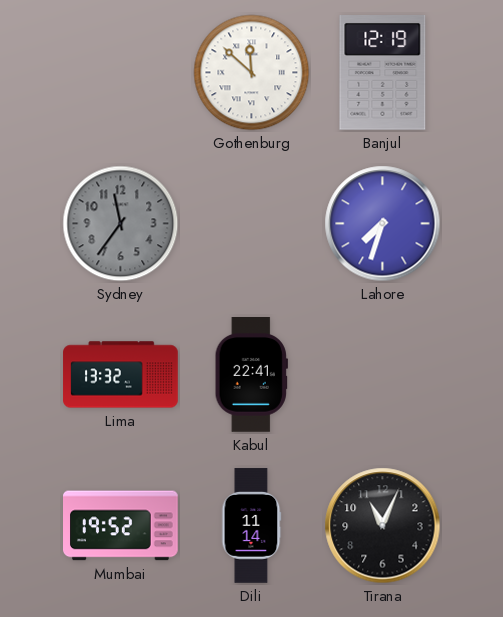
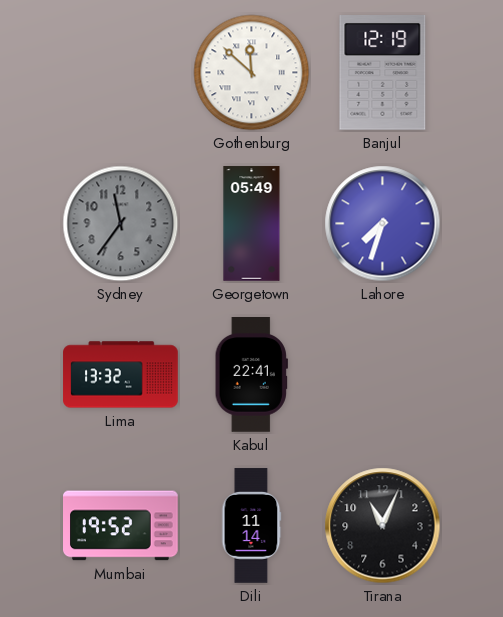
Georgetown: none -> 05:49 (252, 224)
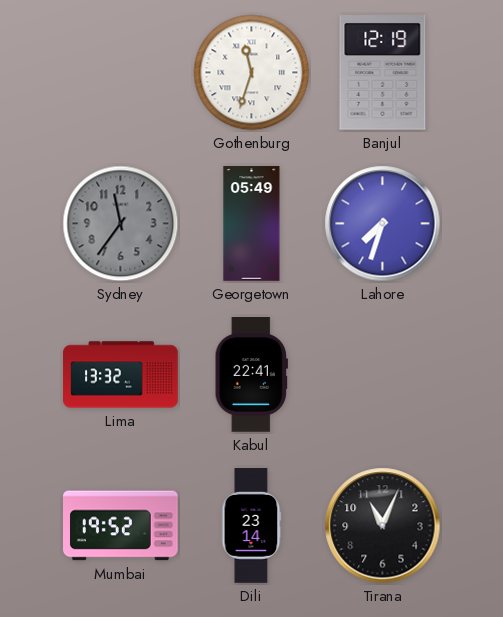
Gothenburg: 11:52 -> 11:33 (252, 73)
Dili: 11:14 -> 23:14 (251, 526)
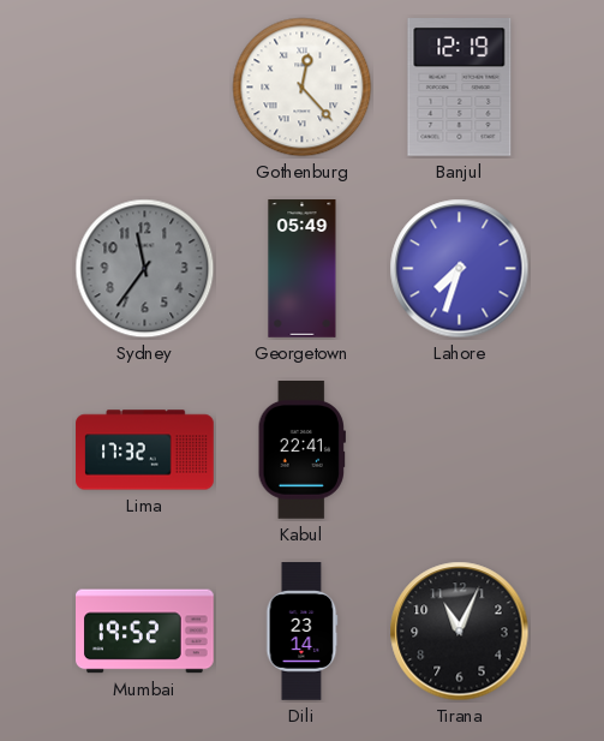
Gothenburg: 11:33 -> 12:23 (303, 88)
Lima: 13:32 -> 17:32 (145, 450)
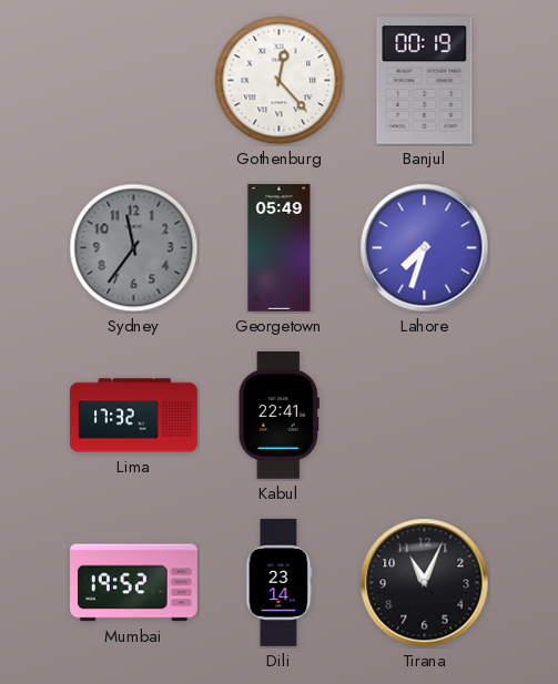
Banjul: 12:19 -> 00:19 (425, 81)
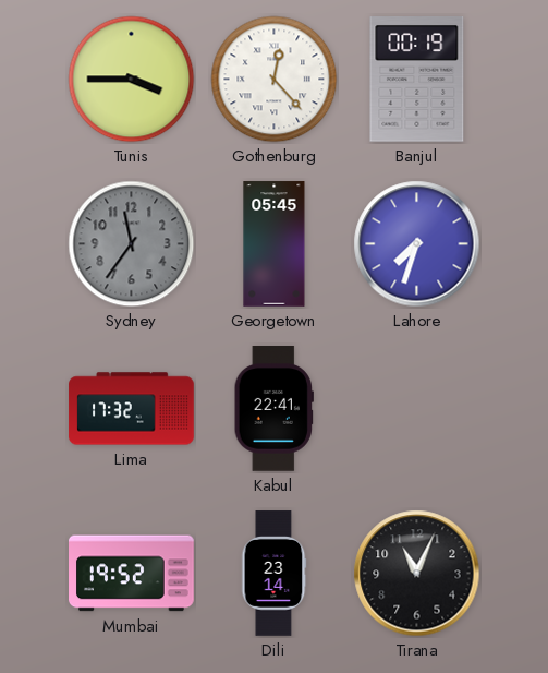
Tunis: none -> 3:45 (132, 80)
Georgetown: 05:49 -> 05:45 (275, 244)
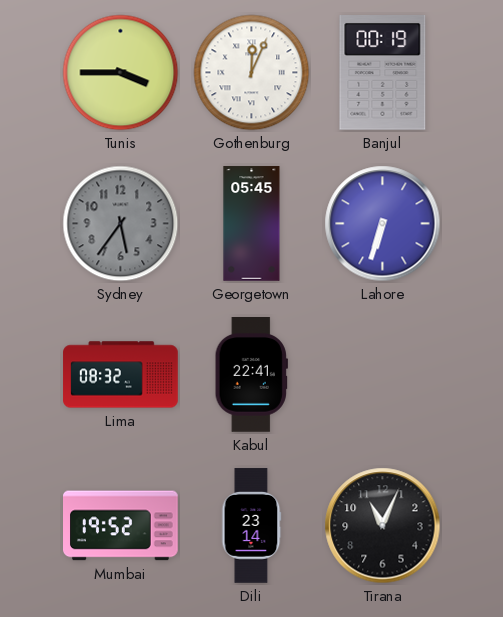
Gothenburg: 12:23 -> 12:04 (252, 73)
Sydney: 11:36 -> 5:36 (121, 224)
Lahore: 7:33 -> 6:33 (383, 224)
Lima: 17:32 -> 08:32 (121, 375)
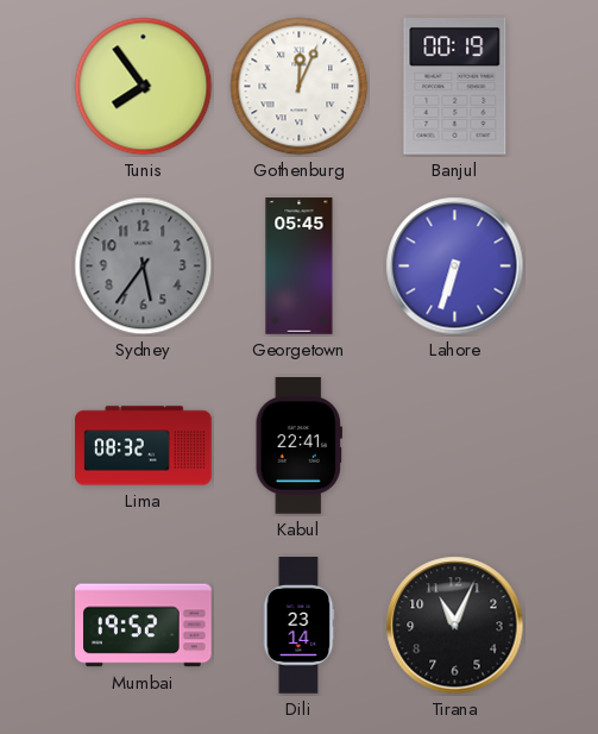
Tunis: 3:45 -> 7:54 (144, 87)
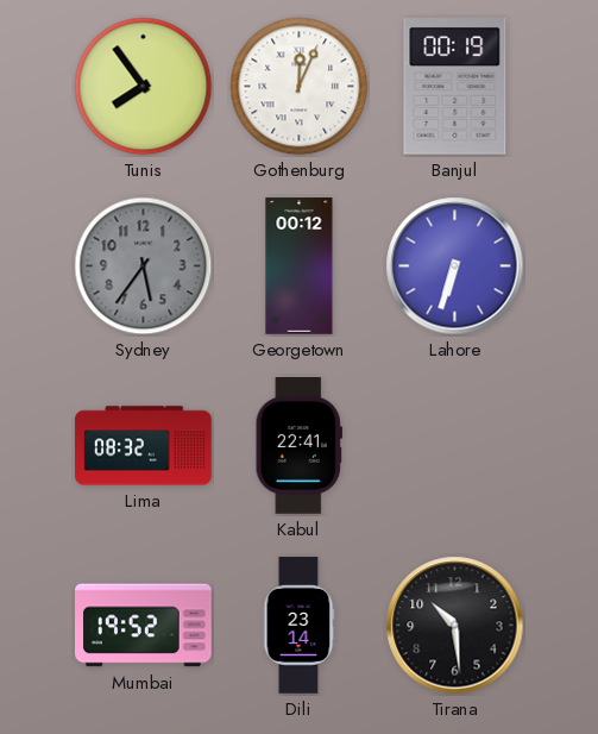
Georgetown: 05:45 -> 00:12 (300, 266)
Tirana: 11:04 -> 10:29 (455, 626)
